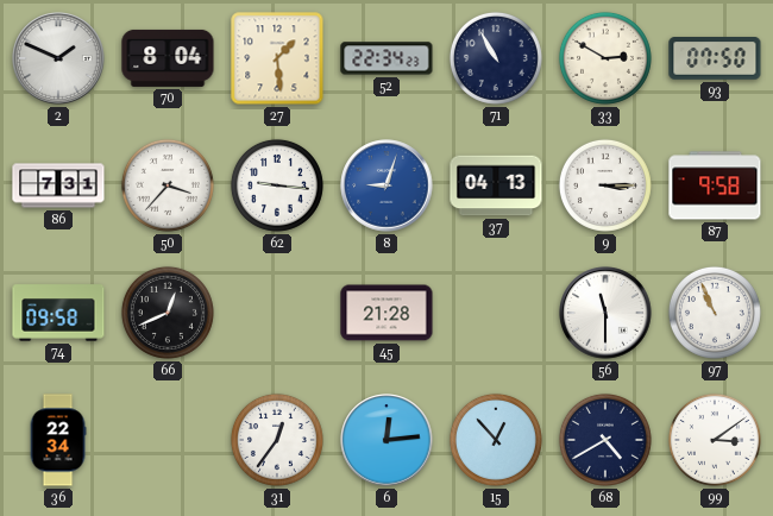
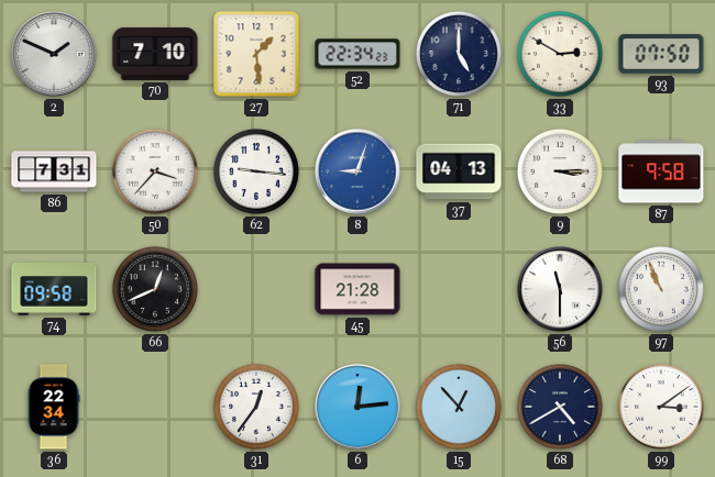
70: 8:04 -> 7:10 (155, 54)
71: 10:55 -> 5:00 (459, 54)
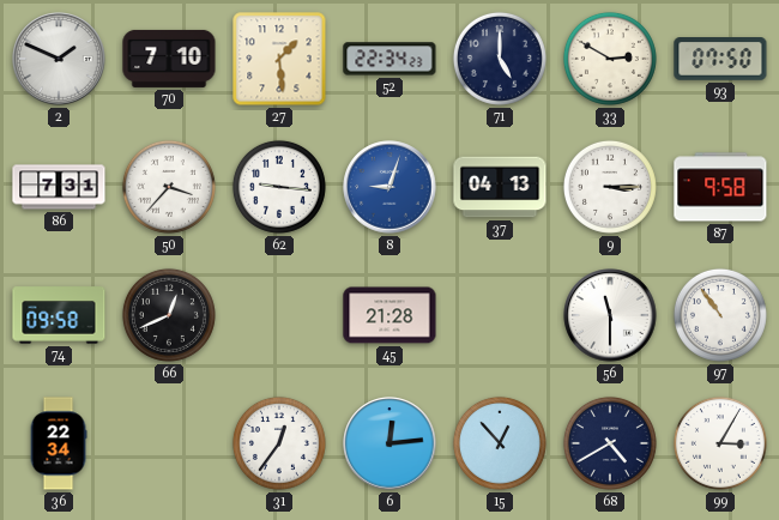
97: 10:56 -> 10:54 (720, 315)
99: 3:09 -> 3:05 (720, 443)
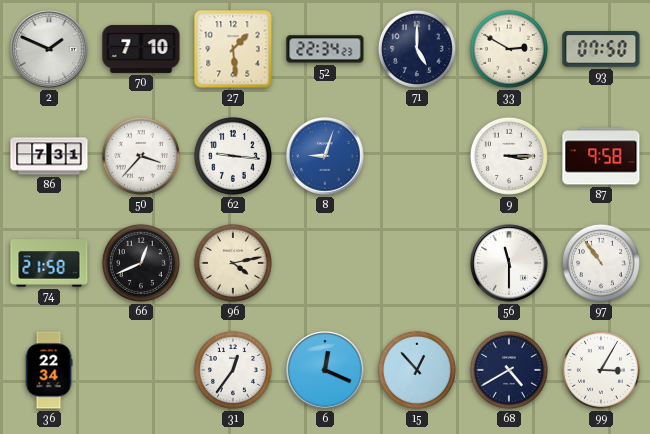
37: 04:13 -> none (500, 187)
74: 09:58 -> 21:58 (49, 263)
96: none -> 4:13 (233, 263)
45: 21:28 -> none (389, 315)
6: 12:14 -> 12:19 (325, 370)
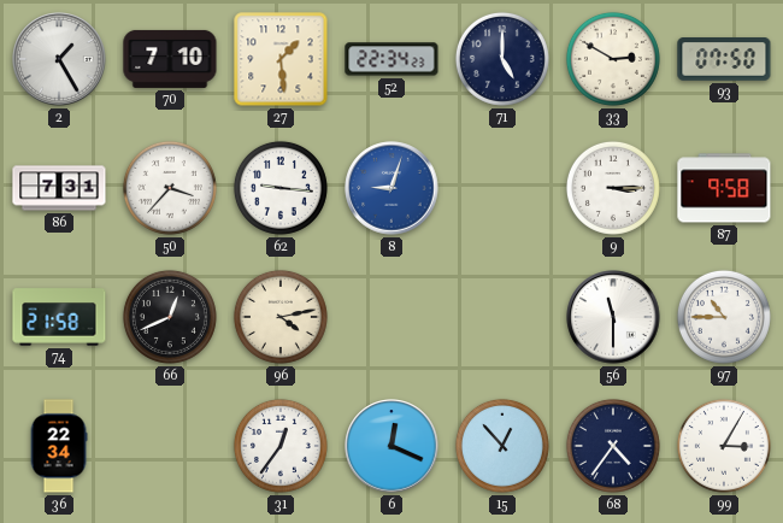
2: 1:49 -> 1:25 (59, 59)
97: 10:54 -> 10:45 (724, 317)
68: 4:40 -> 4:36 (613, 446)
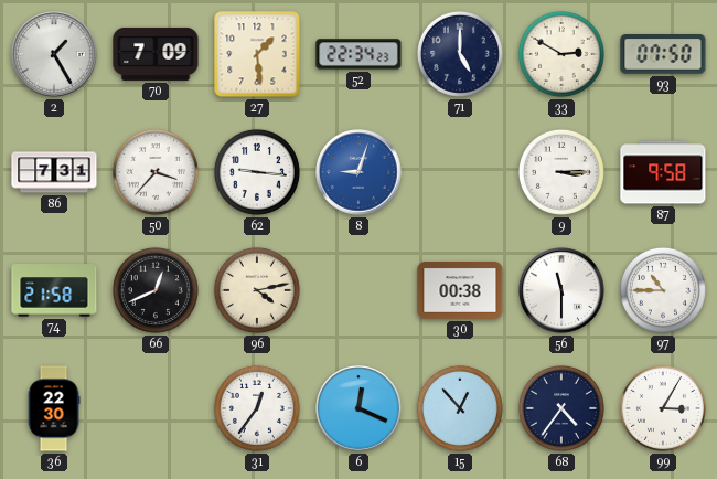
70: 7:10 -> 7:09 (156, 54)
30: none -> 00:38 (460, 291)
36: 22:34 -> 22:30 (54, 408)
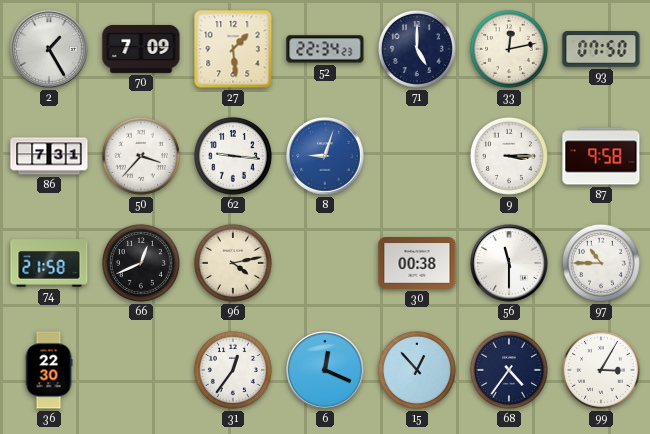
33: 2:50 -> 12:13 (509, 49)
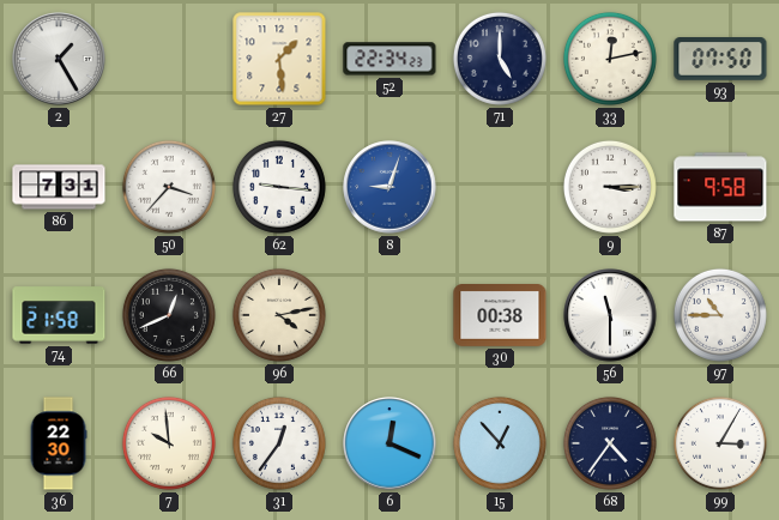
70: 7:09 -> none (141, 49)
7: none -> 9:59 (169, 443)
